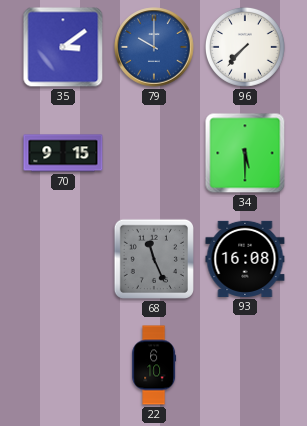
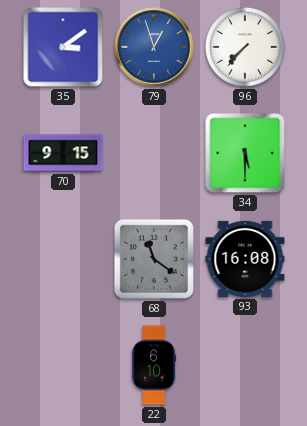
79: 10:00 -> 12:57 (154, 47)
68: 11:26 -> 11:21 (154, 259)
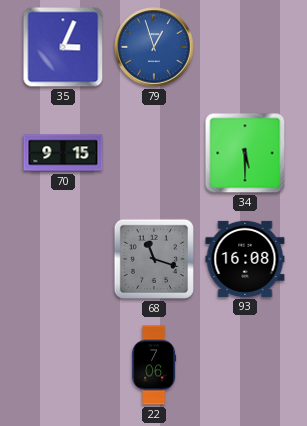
35: 3:09 -> 3:04 (63, 47)
96: 7:37 -> none (245, 47)
68: 11:21 -> 11:18 (154, 259)
22: 6:10 -> 7:06 (154, 365)
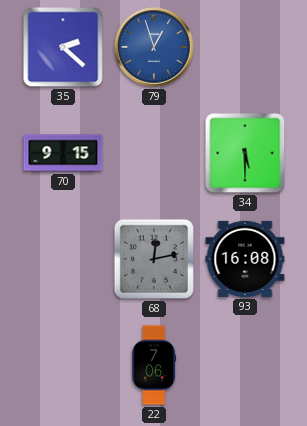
35: 3:04 -> 2:22 (63, 47)
68: 11:18 -> 12:13 (154, 259)
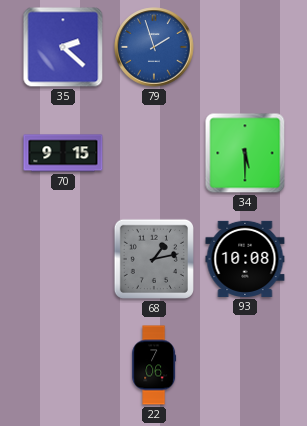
79: 12:57 -> 1:57 (154, 47)
68: 12:13 -> 1:13 (154, 259)
93: 16:08 -> 10:08 (245, 259)
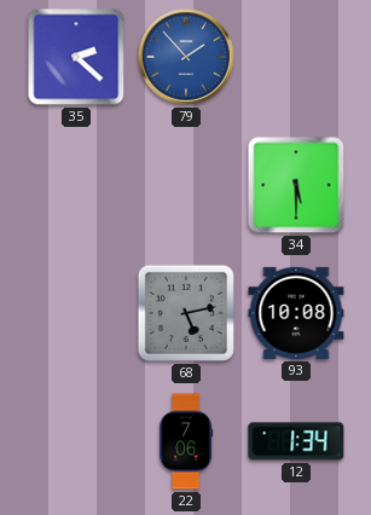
79: 1:57 -> 1:53 (186, 57)
70: 9:15 -> none (63, 153)
68: 1:13 -> 5:13 (186, 313)
12: none -> 1:34 (296, 441)
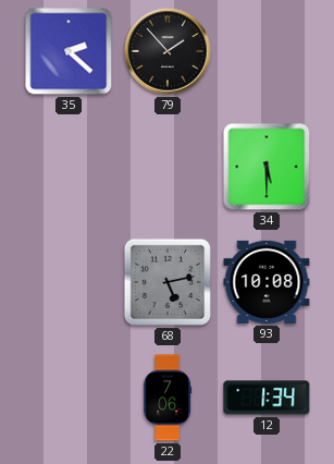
79 dial: blue -> black (168, 51)
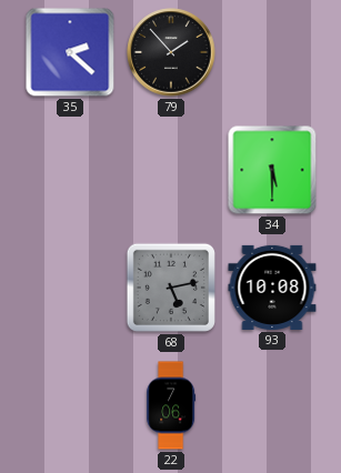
12: 1:34 -> none (267, 398)
